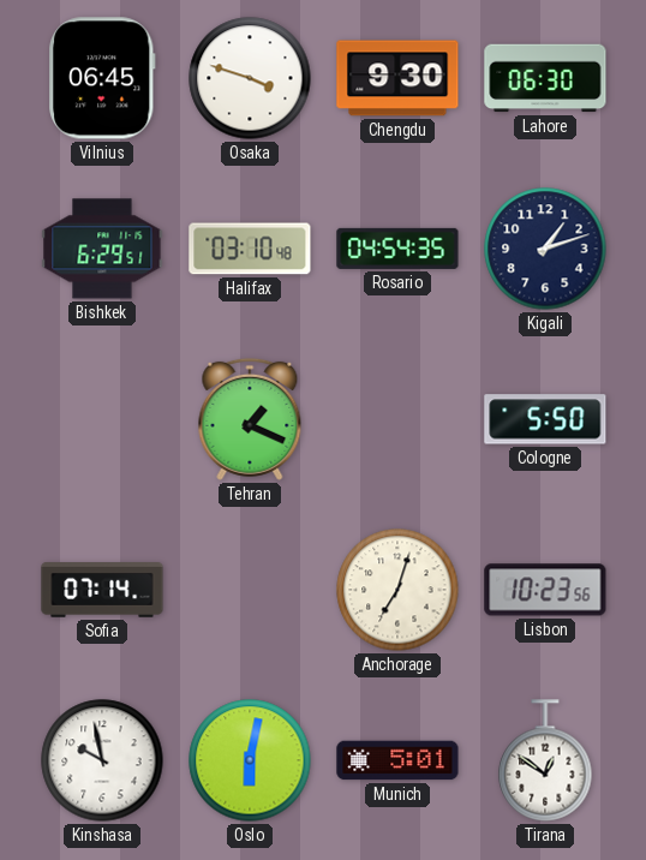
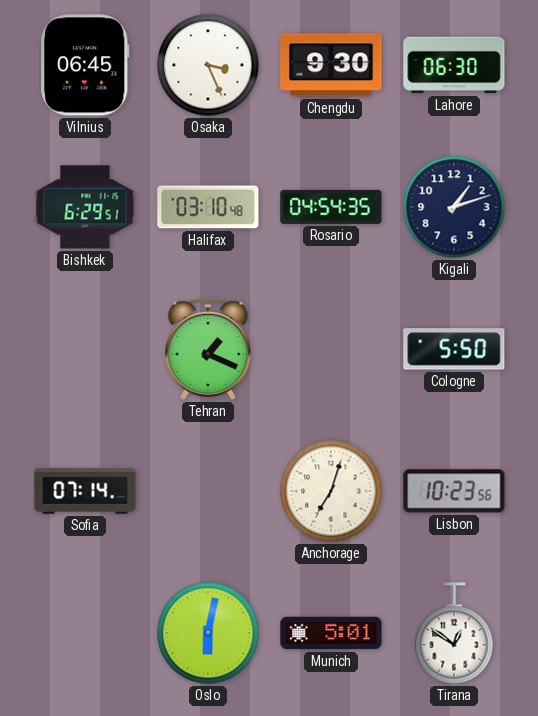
Osaka: 3:48 -> 3:26 (208, 65)
Kinshasa: 9:58 -> none (102, 760)
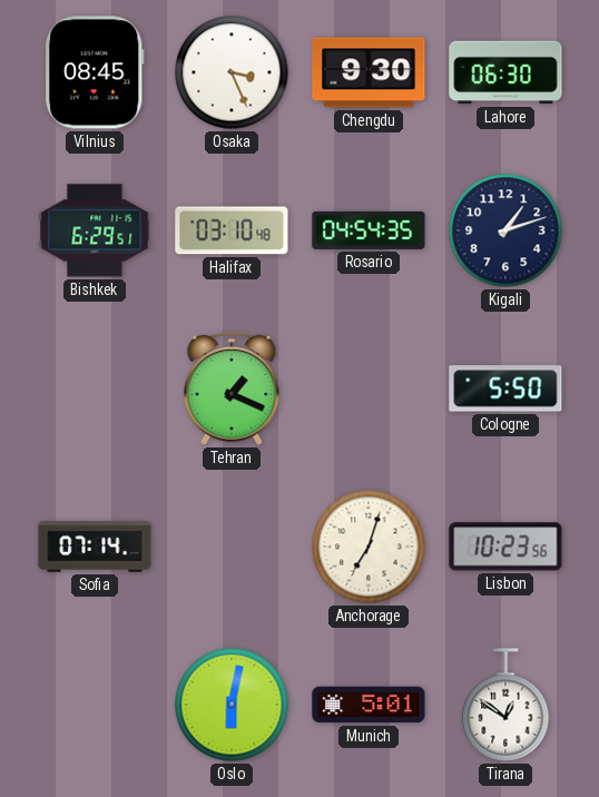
Vilnius: 06:45 -> 08:45 (96, 72)
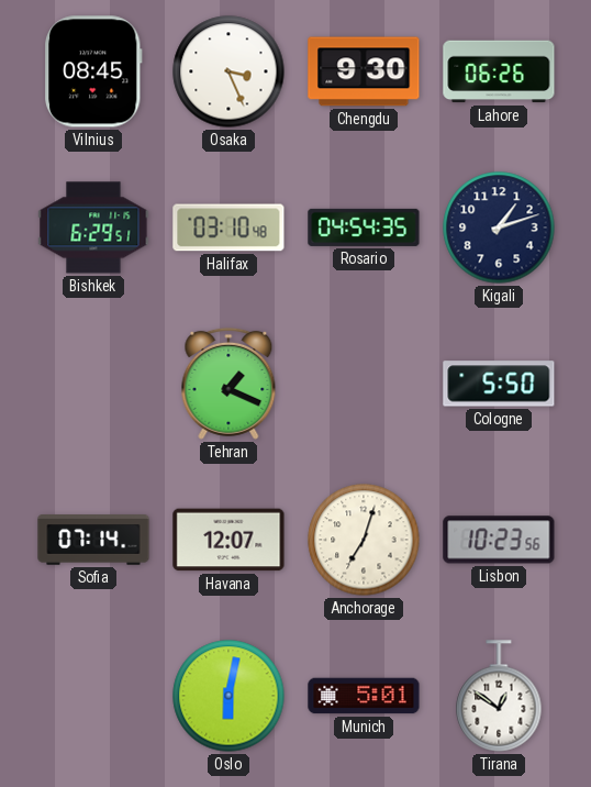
Lahore: 06:30 -> 06:26 (499, 71)
Havana: none -> 12:07 (228, 540)
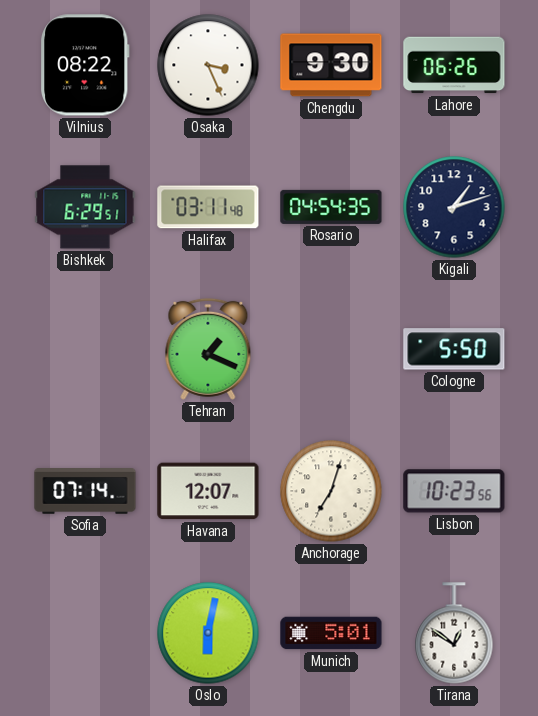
Vilnius: 08:45 -> 08:22 (86, 65)
Halifax: 03:10 -> 03:11 (208, 207)
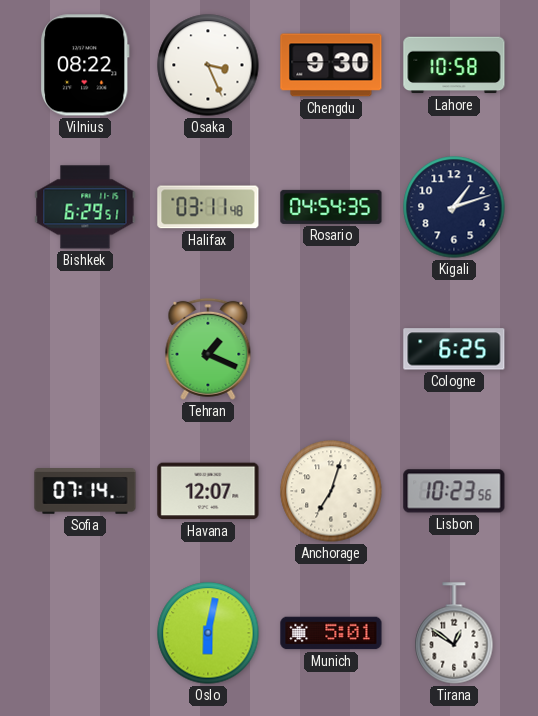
Lahore: 06:26 -> 10:58 (454, 65)
Cologne: 5:50 -> 6:25 (454, 349)
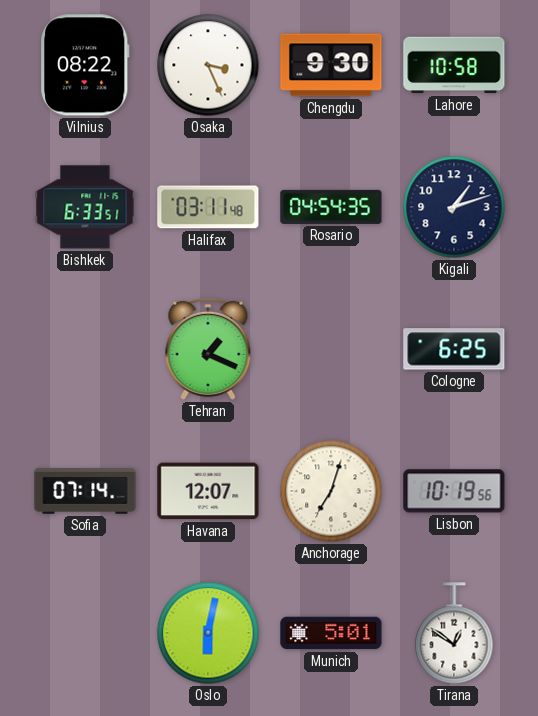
Bishkek: 6:29 -> 6:33 (85, 207)
Lisbon: 10:23 -> 10:19 (454, 491)
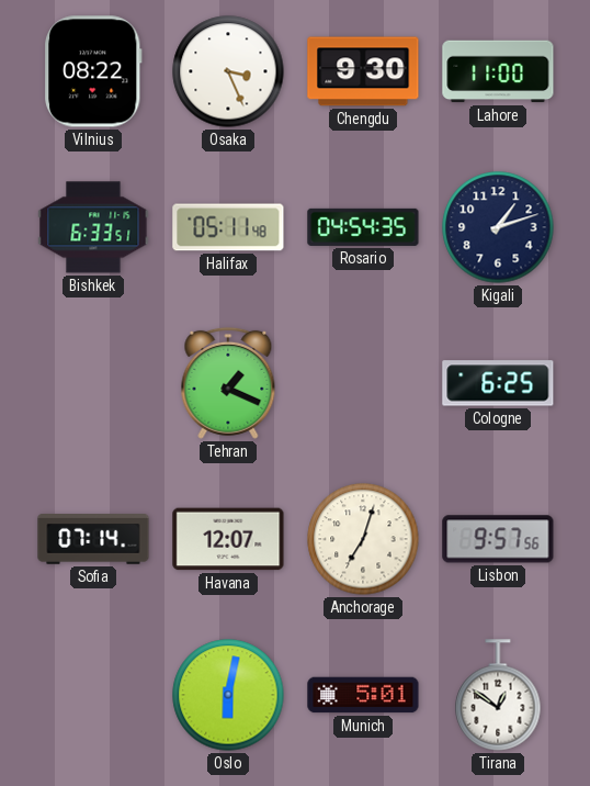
Lahore: 10:58 -> 11:00 (498, 71)
Halifax: 03:11 -> 05:11 (228, 227)
Lisbon: 10:19 -> 9:57 (498, 539)
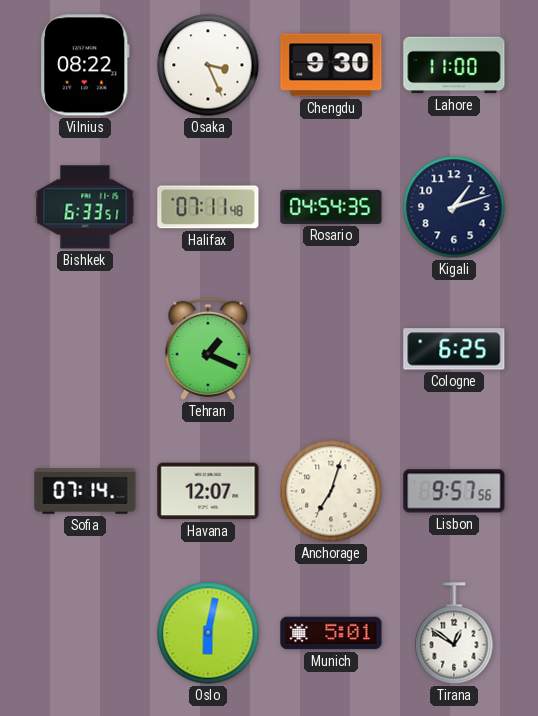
Halifax: 05:11 -> 07:11 (208, 207)
